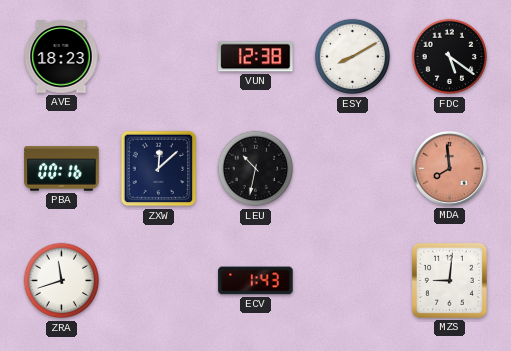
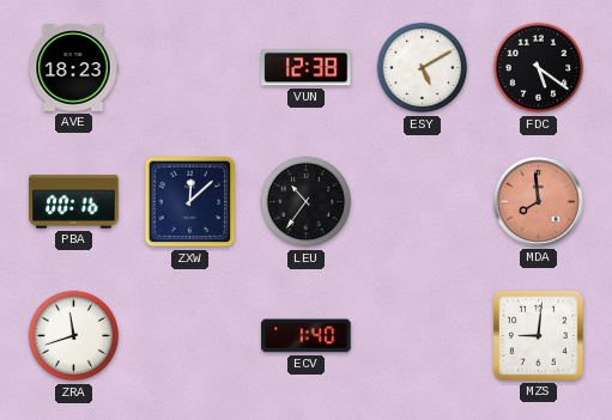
ESY: 8:10 -> 5:10 (423, 68)
LEU: 10:32 -> 10:36 (307, 202)
ECV: 1:43 -> 1:40 (307, 336)
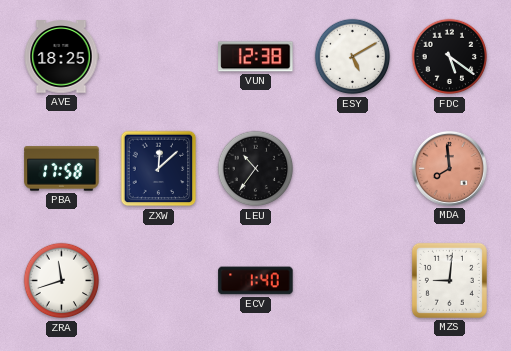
AVE: 18:23 -> 18:25 (61, 57)
PBA: 00:16 -> 17:58 (62, 169)
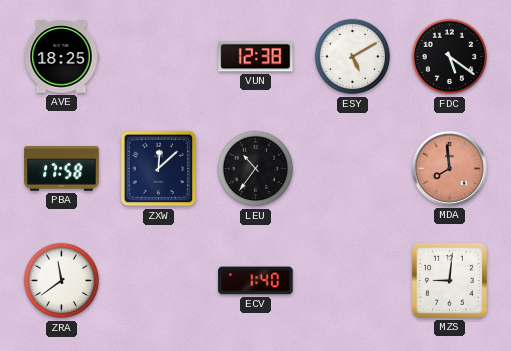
ZRA: 11:42 -> 11:39 (62, 281)
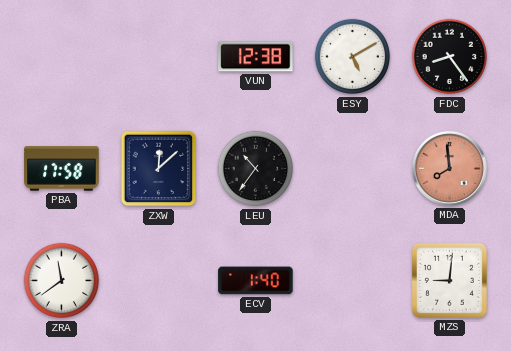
AVE: 18:25 -> none (61, 57)
FDC: 5:21 -> 8:24 (450, 57)
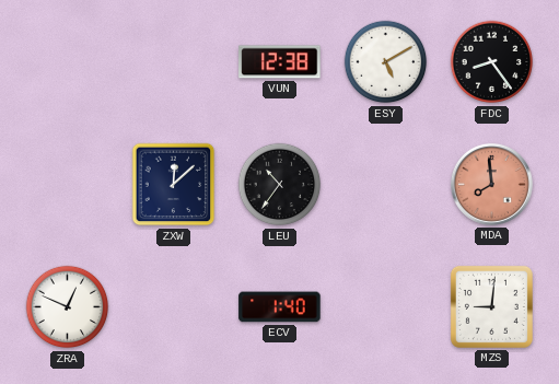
PBA: 17:58 -> none (62, 169)
ZRA: 11:39 -> 12:49 (68, 307)
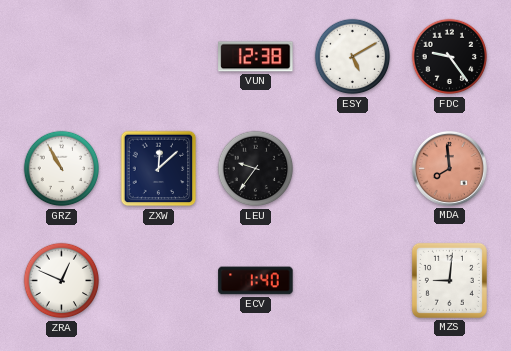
FDC: 8:24 -> 9:24 (450, 57)
GRZ: none -> 10:55 (62, 169)
LEU: 10:36 -> 9:36 (256, 169)
